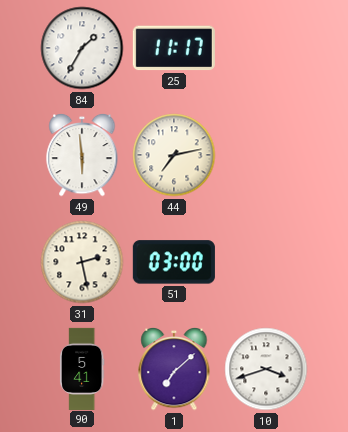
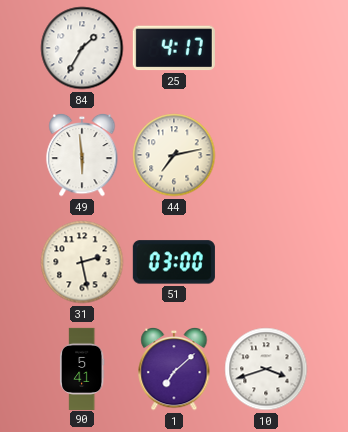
25: 11:17 -> 4:17 (174, 48)
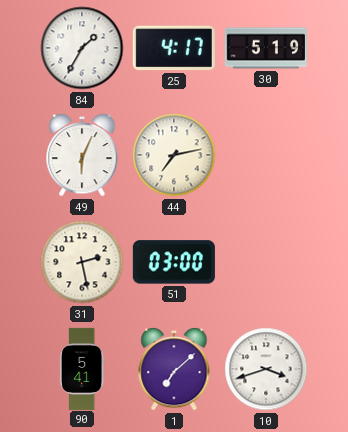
30: none -> 5:19 (266, 48)
49: 5:59 -> 6:04 (82, 155)
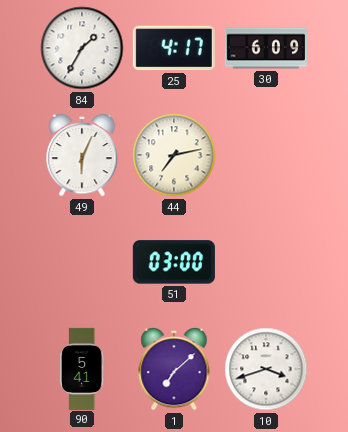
30: 5:19 -> 6:09 (266, 48)
31: 2:28 -> none (82, 262)
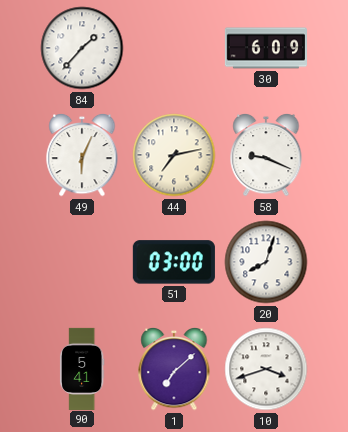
84: 1:35 -> 1:37 (82, 48)
25: 4:17 -> none (174, 48)
58: none -> 9:19 (266, 155)
20: none -> 8:03 (266, 262)
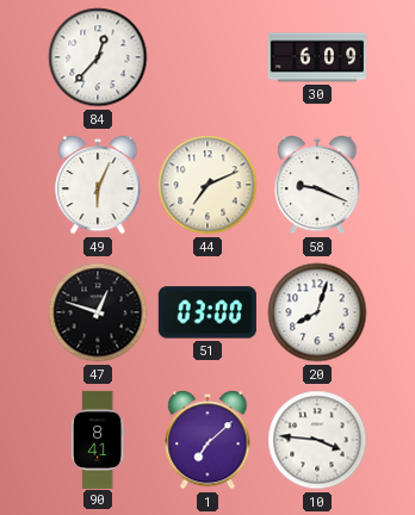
84: 1:37 -> 12:37 (98, 57)
44: 7:13 -> 7:11 (207, 185)
47: none -> 12:48 (98, 312)
90: 5:41 -> 8:41 (98, 439)
10: 3:42 -> 3:46 (317, 440)
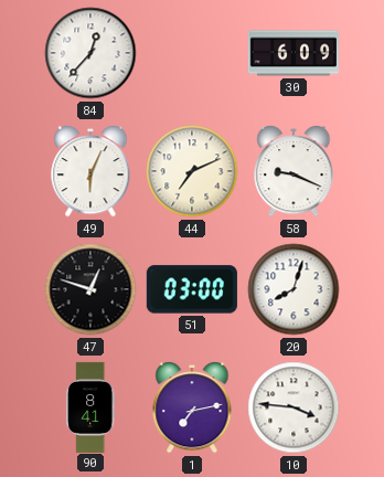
1: 7:08 -> 7:13 (192, 407)
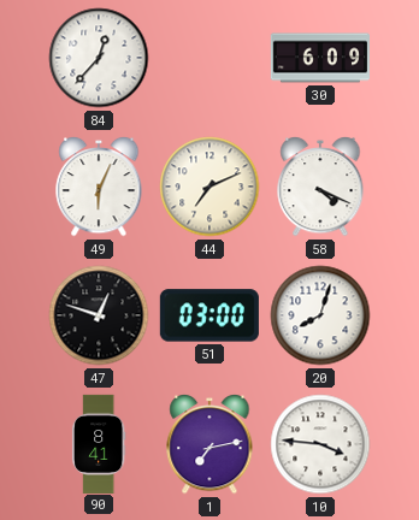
58: 9:19 -> 4:19 (320, 187)
